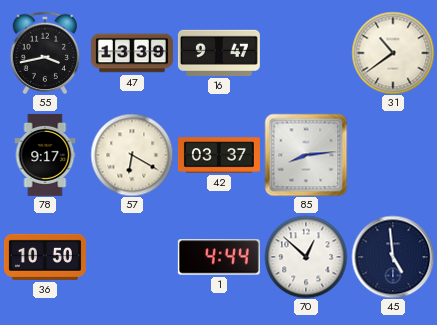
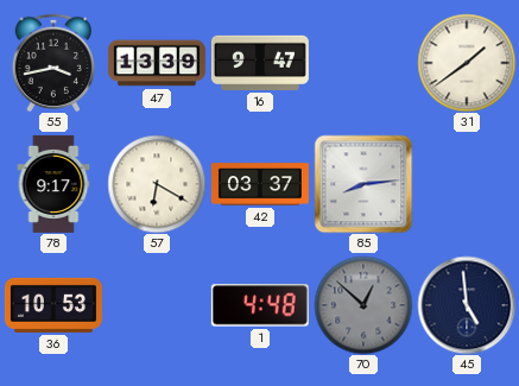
31: 10:39 -> 1:39 (467, 63)
36: 10:50 -> 10:53 (53, 305)
1: 4:44 -> 4:48 (260, 305)
70 dial: white -> grey (363, 305)
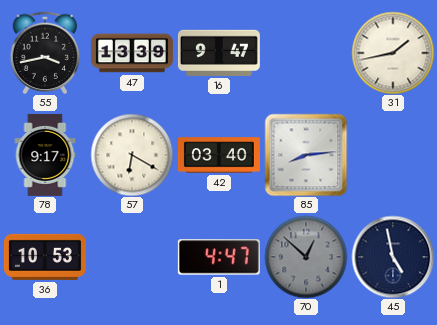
31: 1:39 -> 1:43 (393, 53)
42: 03:37 -> 03:40 (219, 155)
1: 4:48 -> 4:47 (219, 257)
45: 4:59 -> 4:58 (393, 257)
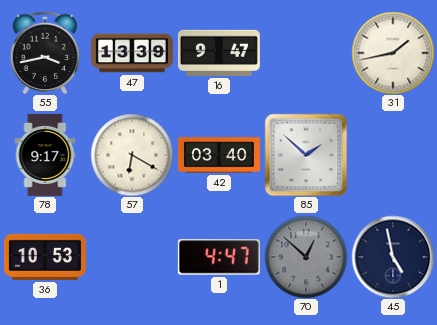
85: 8:14 -> 1:52 (306, 155)
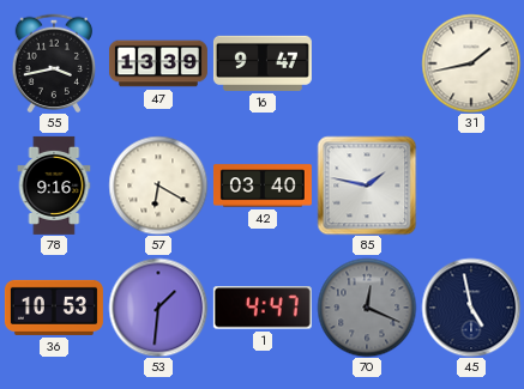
78: 9:17 -> 9:16 (54, 186)
85: 1:52 -> 1:47 (367, 186)
53: none -> 1:31 (158, 308)
70: 12:52 -> 12:19 (367, 308)
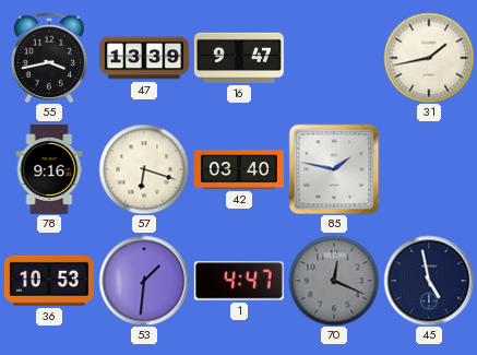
57: 6:20 -> 6:18 (144, 169)
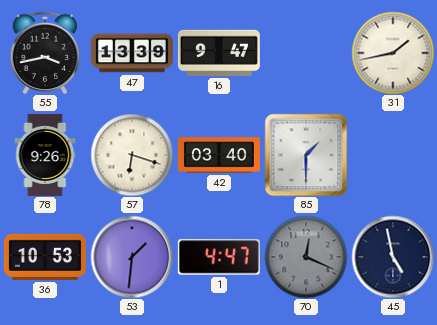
78: 9:16 -> 9:26 (45, 155)
85: 1:47 -> 1:30 (306, 155)
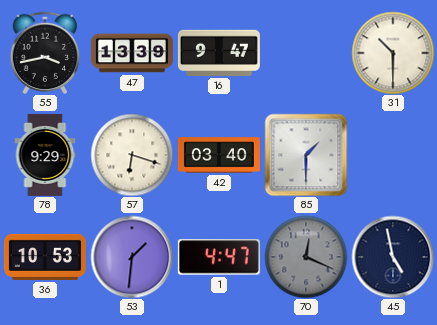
31: 1:43 -> 10:30 (393, 53)
78: 9:26 -> 9:29 (45, 155)
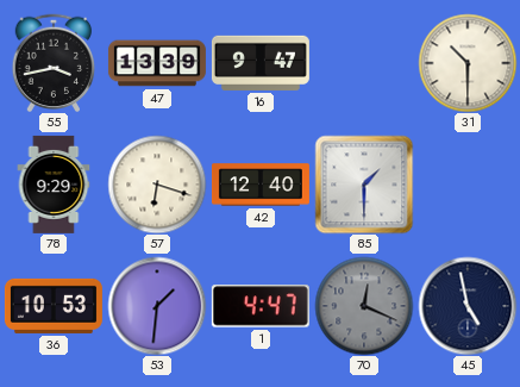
42: 03:40 -> 12:40 (261, 185)
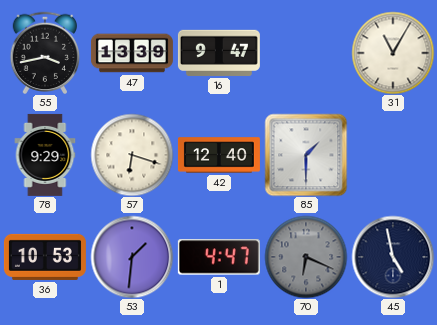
31: 10:30 -> 11:05 (393, 53)
70: 12:19 -> 6:19 (306, 257)
